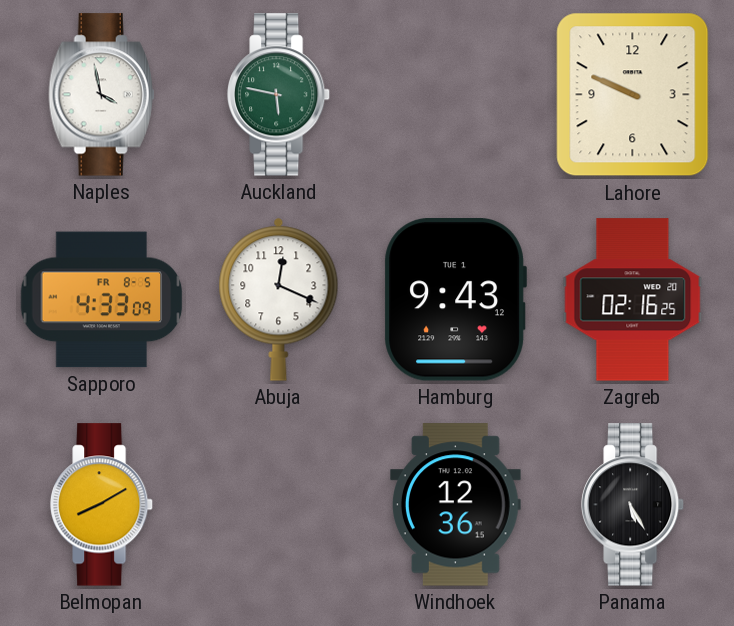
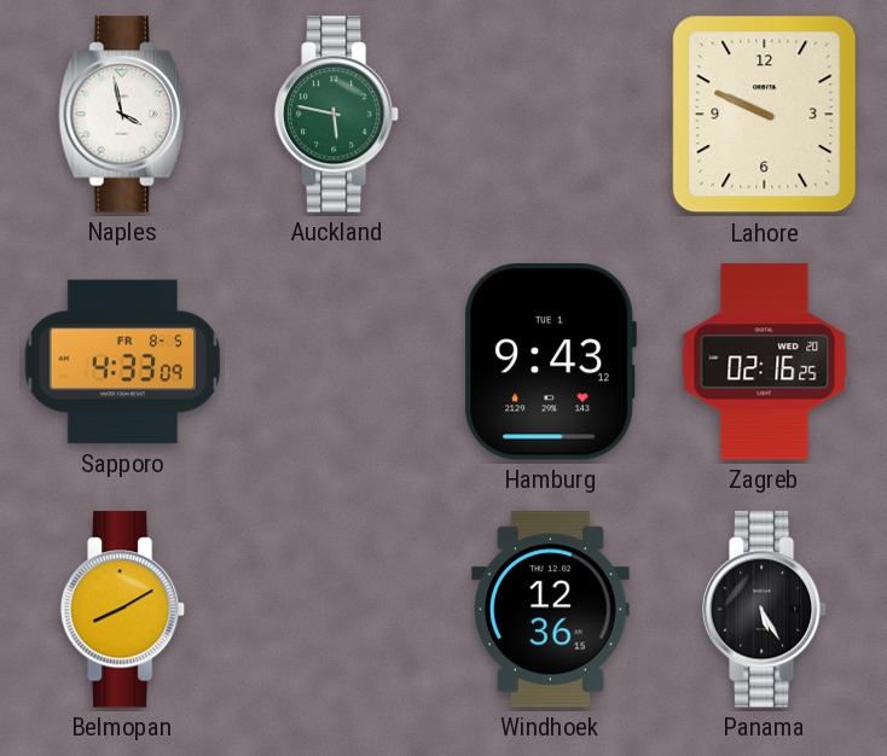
Abuja: 12:19 -> none (279, 299)
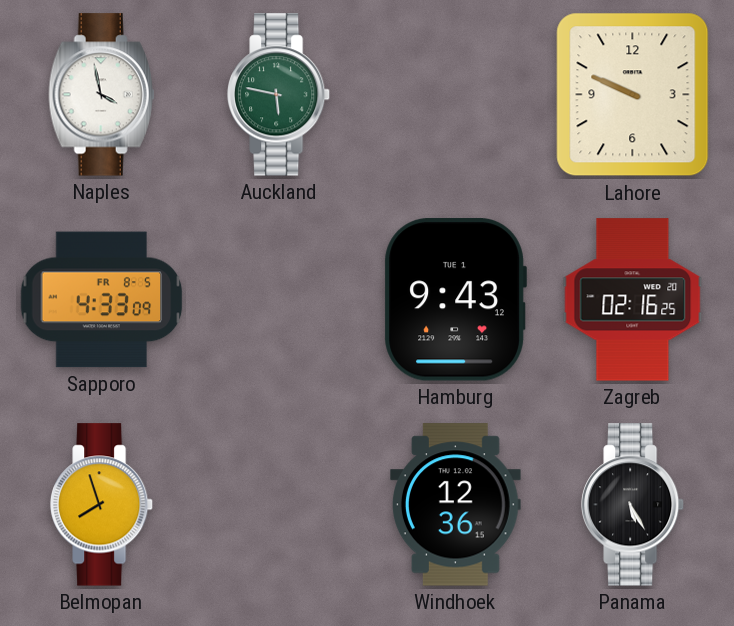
Belmopan: 8:10 -> 7:57 (102, 505)
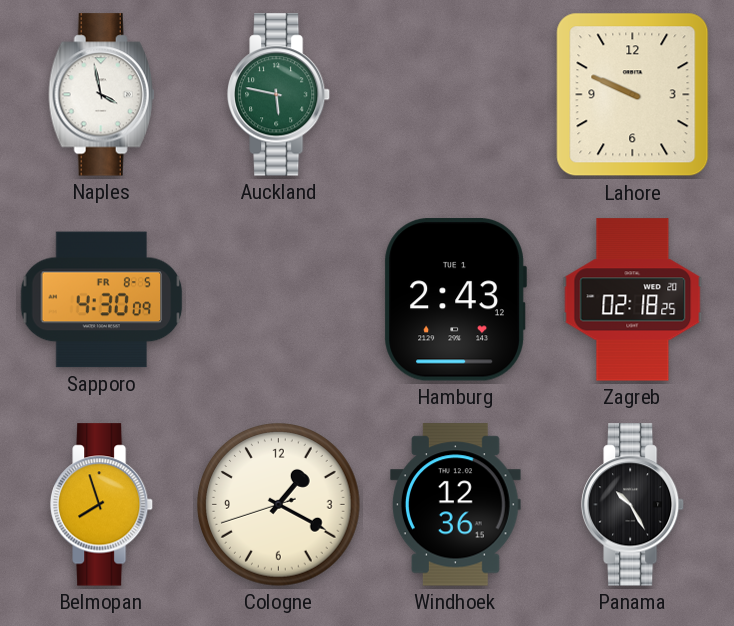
Sapporo: 4:33 -> 4:30 (102, 300)
Hamburg: 9:43 -> 2:43 (455, 300)
Zagreb: 02:16 -> 02:18 (633, 300)
Cologne: none -> 1:19 (279, 505)
Panama: 5:25 -> 10:25 (633, 505)
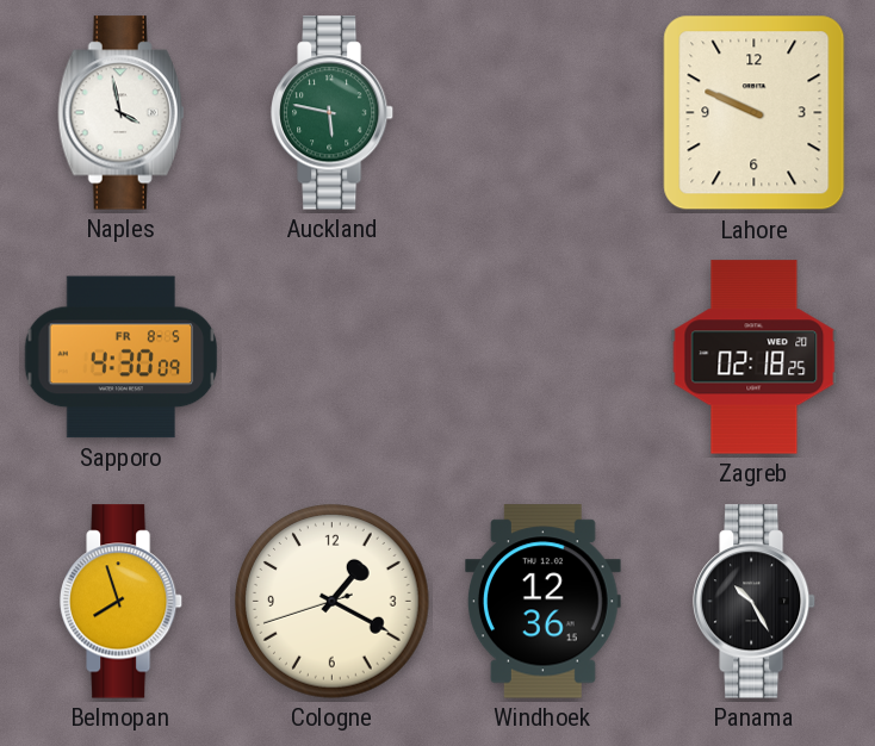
Hamburg: 2:43 -> none (455, 300)
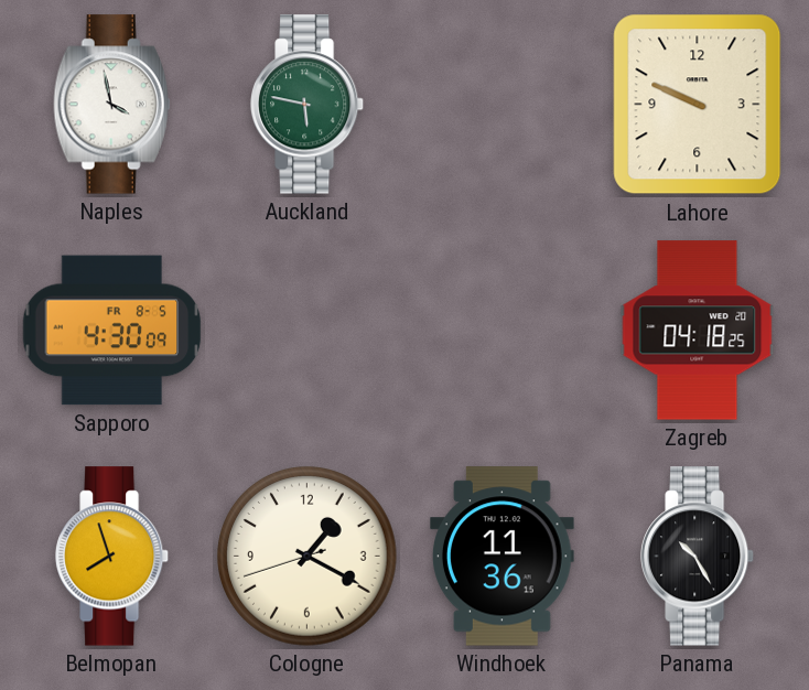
Zagreb: 02:18 -> 04:18 (698, 331)
Windhoek: 12:36 -> 11:36 (501, 557)
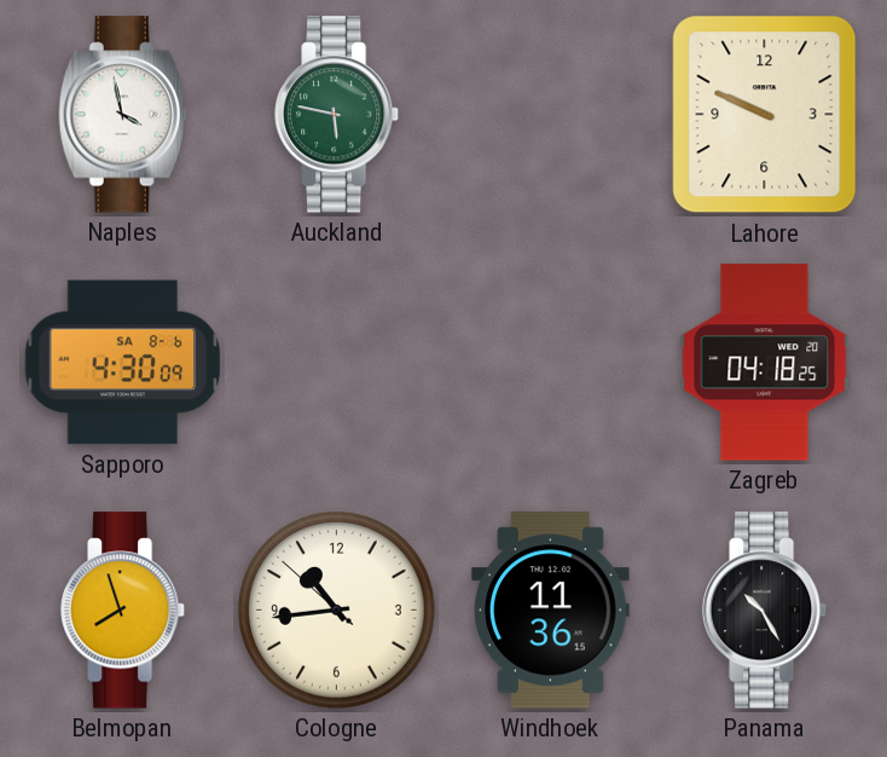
Sapporo date: FR 8-5 -> SA 8-6 (123, 363)
Cologne: 1:19 -> 10:43 (337, 611)
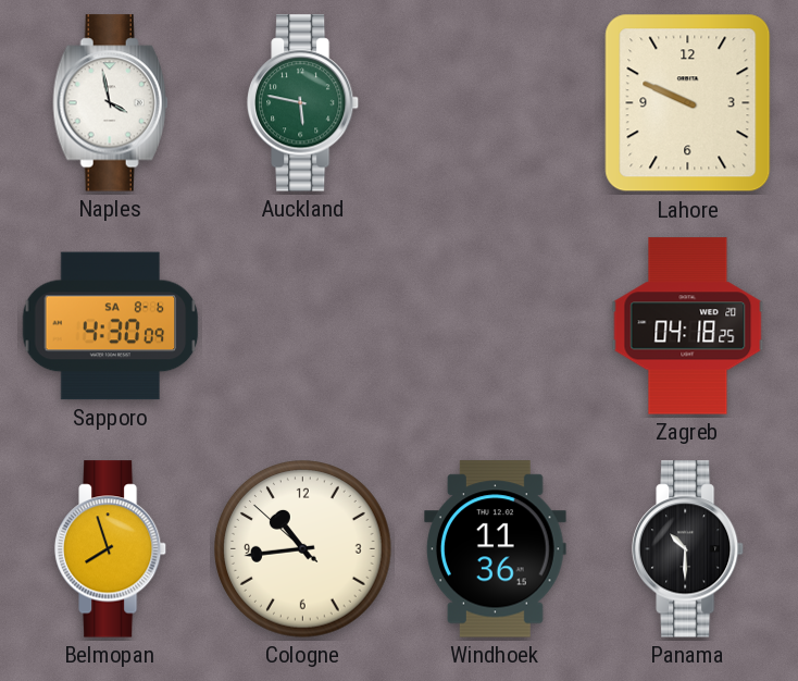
Panama: 10:25 -> 10:30 (688, 549)
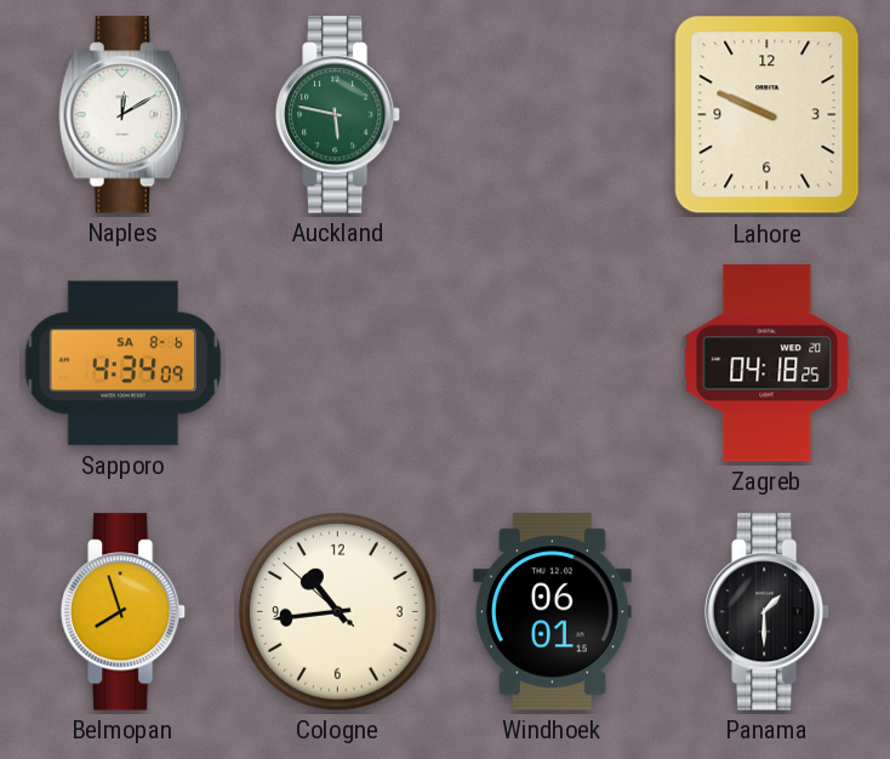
Naples: 3:58 -> 12:10 (124, 115)
Sapporo: 4:30 -> 4:34 (124, 364)
Windhoek: 11:36 -> 06:01 (552, 612)
Panama: 10:30 -> 1:30 (768, 612)
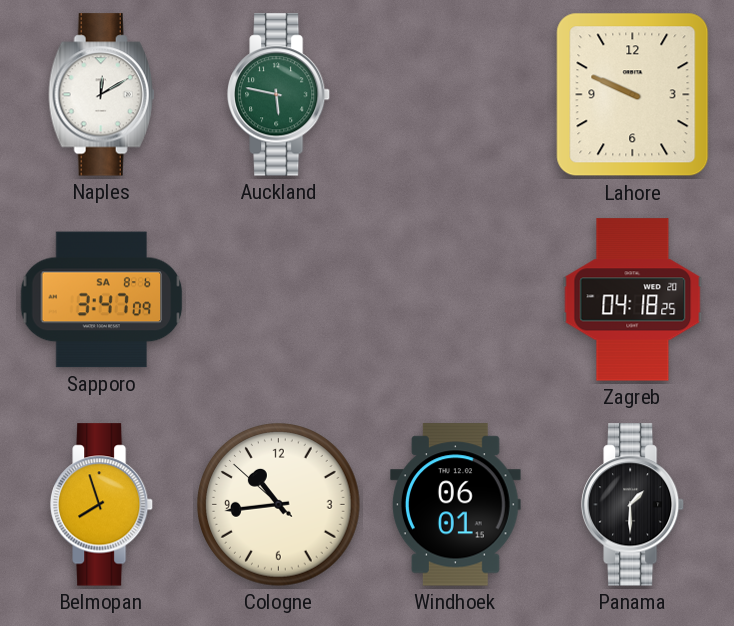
Sapporo: 4:34 -> 3:47 (102, 300)
